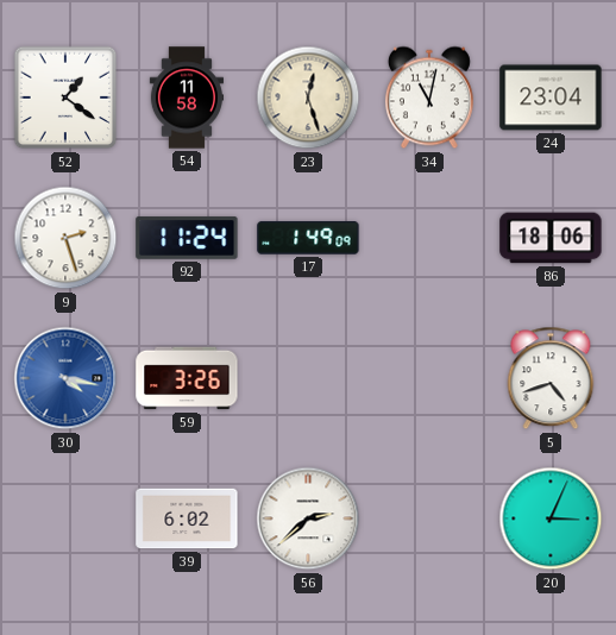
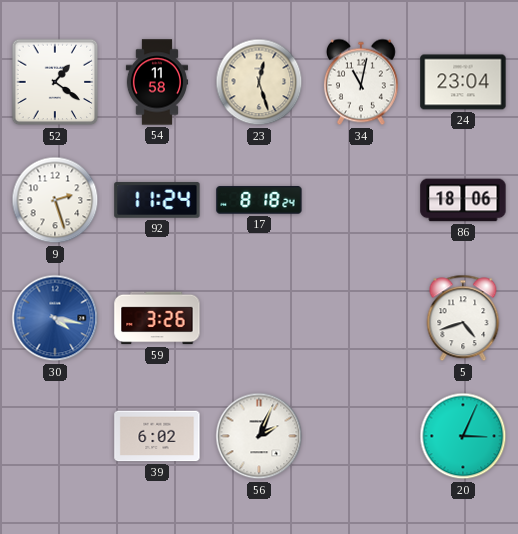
17: 1:49 -> 8:18 (259, 200)
56: 2:38 -> 2:04 (259, 436)
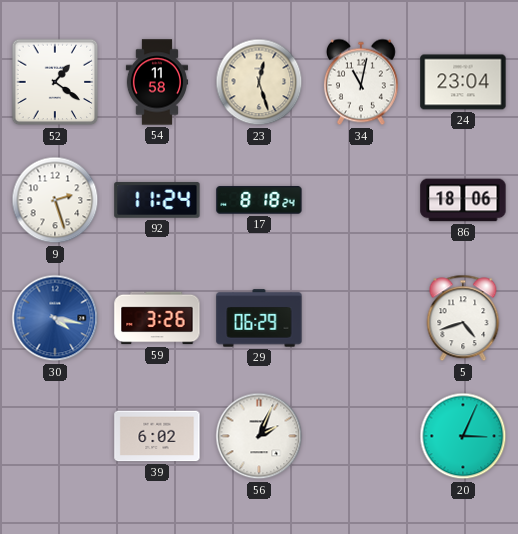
29: none -> 06:29 (259, 318)
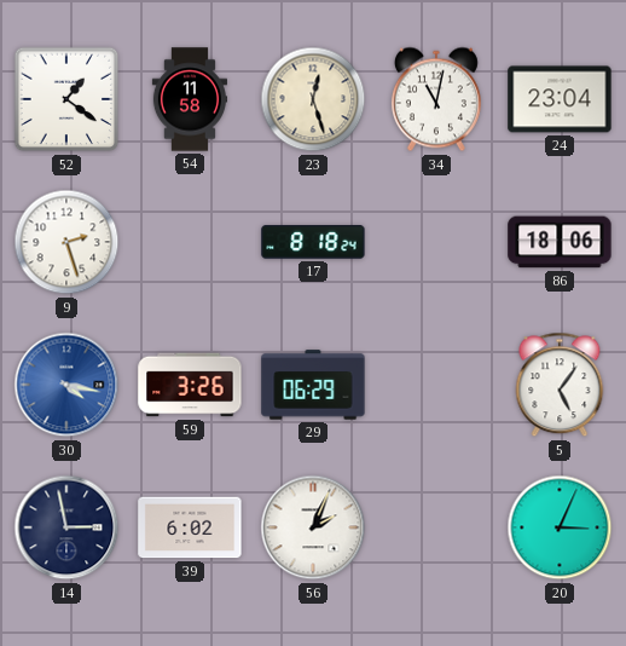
92: 11:24 -> none (157, 200)
5: 4:42 -> 5:06 (560, 385)
14: none -> 2:58 (66, 527)
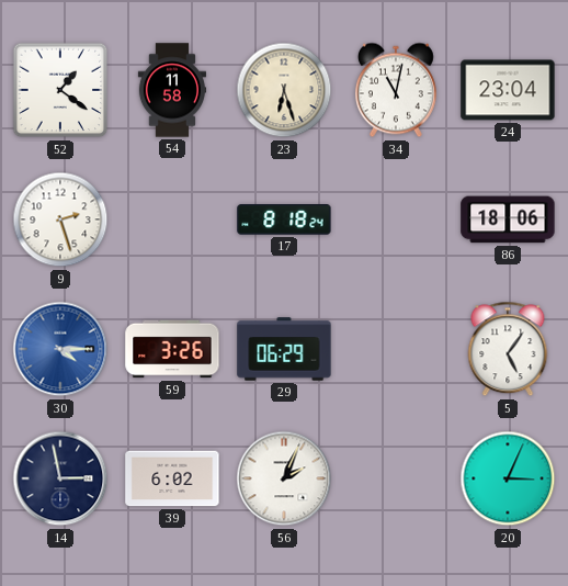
23: 12:27 -> 6:27 (284, 90)
30: 4:17 -> 4:15 (60, 349)
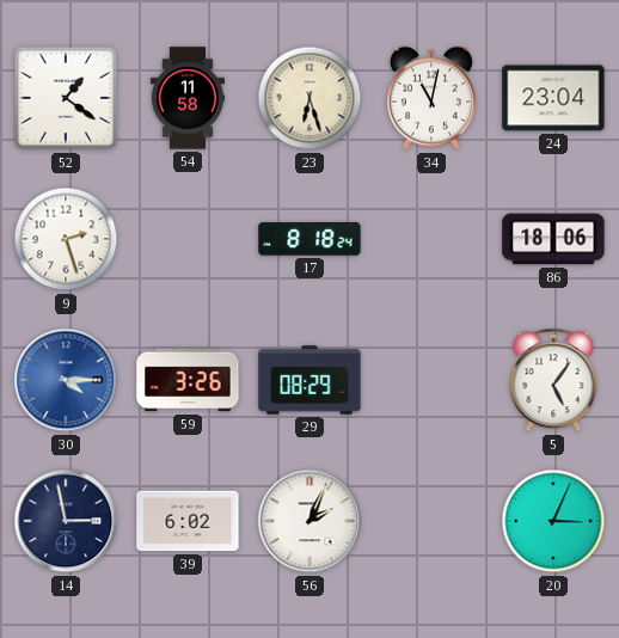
29: 06:29 -> 08:29 (309, 380)
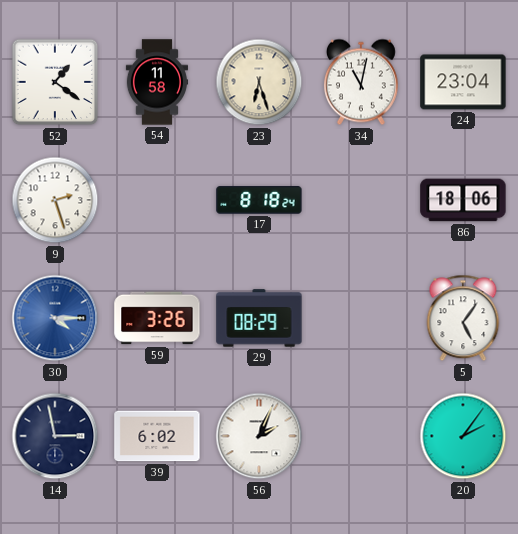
20: 3:04 -> 2:06 (463, 436)
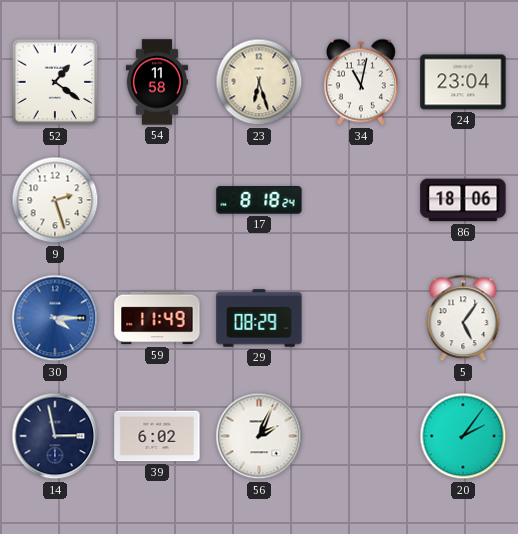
59: 3:26 -> 11:49 (157, 318)
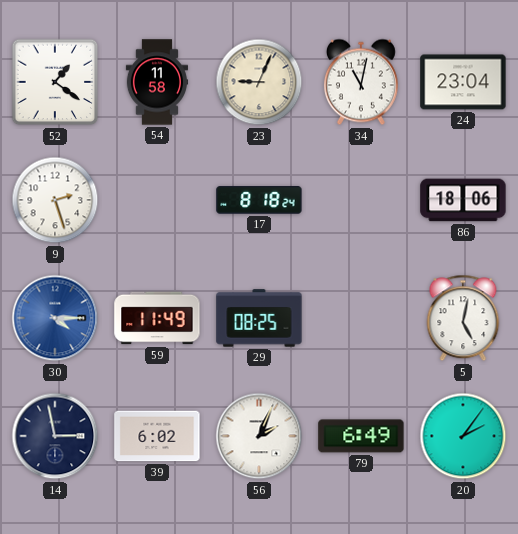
23: 6:27 -> 9:04 (259, 82)
29: 08:29 -> 08:25 (259, 318)
5: 5:06 -> 5:02 (463, 318)
79: none -> 6:49 (361, 436)
